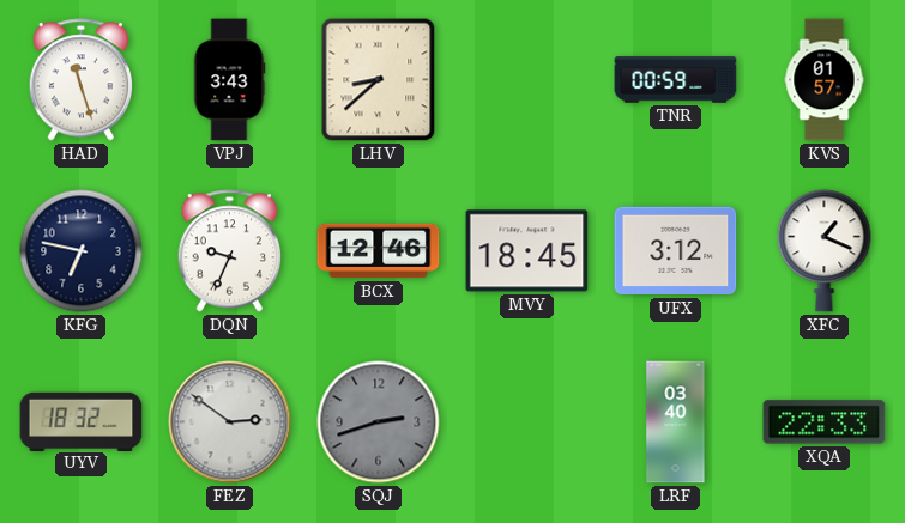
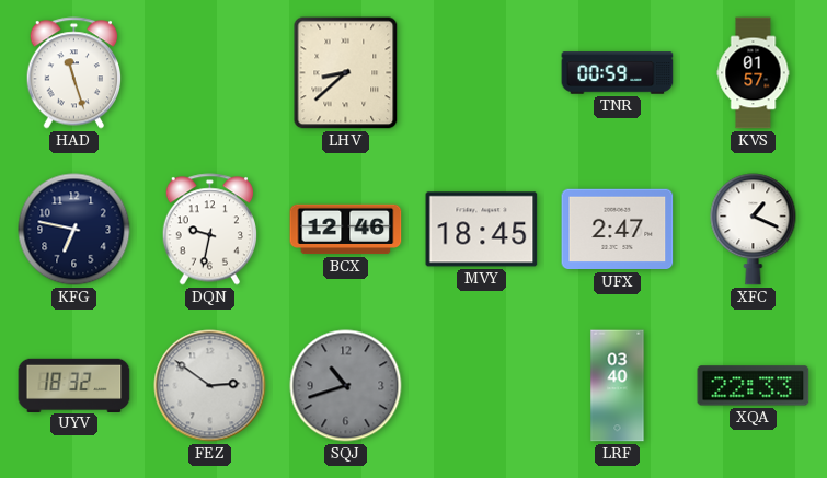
VPJ: 3:43 -> none (229, 80)
DQN: 9:34 -> 9:32 (209, 230)
UFX: 3:12 -> 2:47 (618, 230)
SQJ: 2:42 -> 10:42 (346, 386)
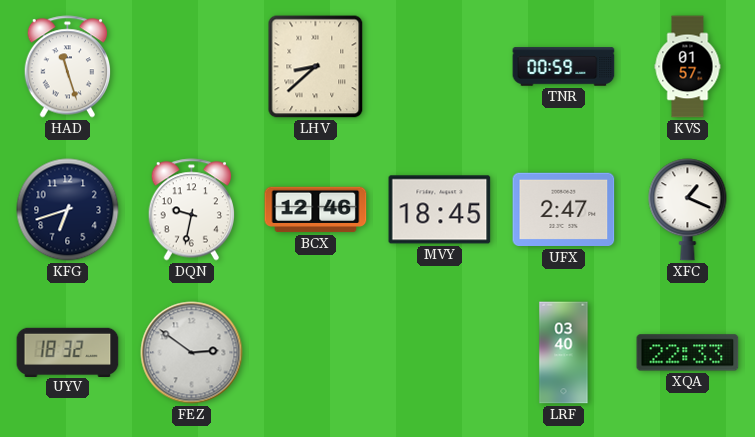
KFG: 6:47 -> 6:42 (68, 210)
SQJ: 10:42 -> none (346, 386)
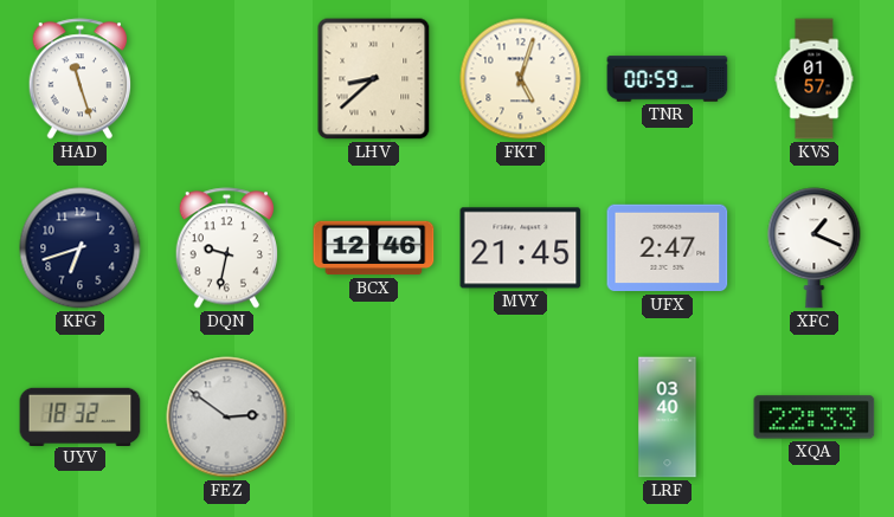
FKT: none -> 5:03 (521, 79)
MVY: 18:45 -> 21:45 (521, 248)
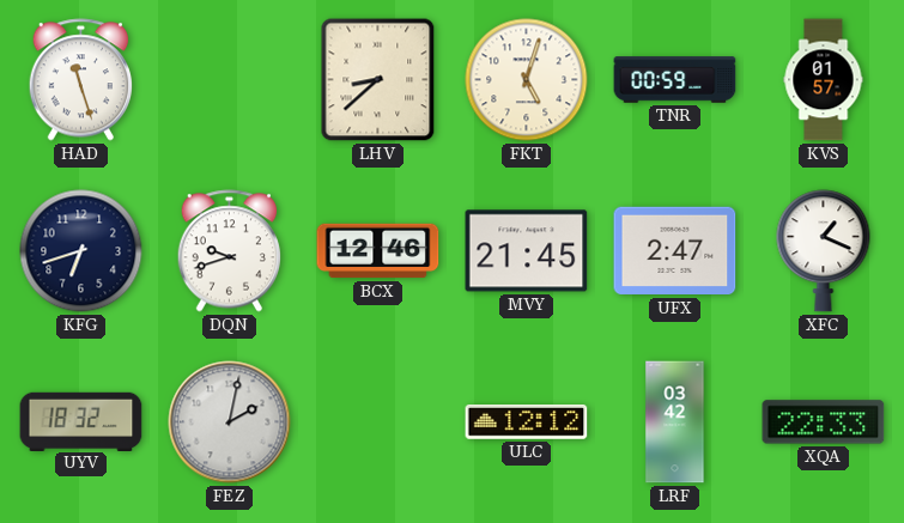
DQN: 9:32 -> 9:42 (229, 251)
FEZ: 2:51 -> 2:02 (230, 422)
ULC: none -> 12:12 (527, 422)
LRF: 03:40 -> 03:42 (675, 422)
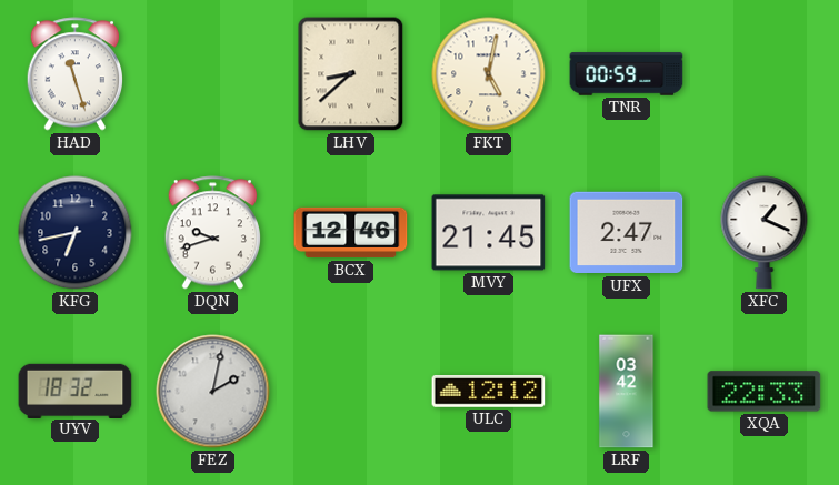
FKT: 5:03 -> 5:02 (489, 74)
KVS: 01:57 -> none (824, 80)
KFG: 6:42 -> 6:43 (76, 233)
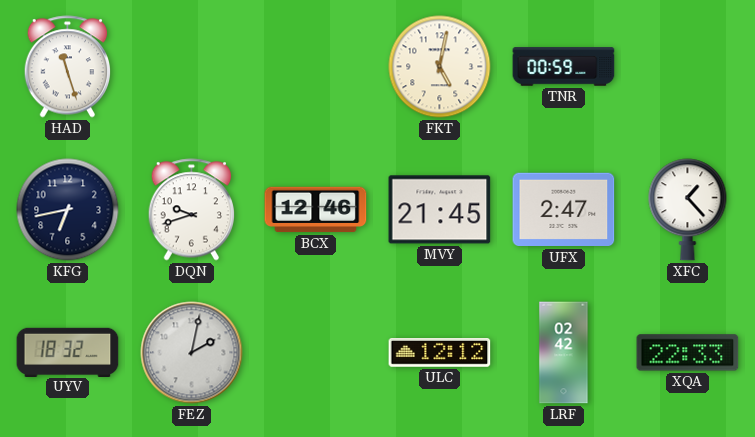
LHV: 8:38 -> none (351, 74)
XFC: 1:19 -> 1:23 (688, 210)
LRF: 03:42 -> 02:42 (564, 353)
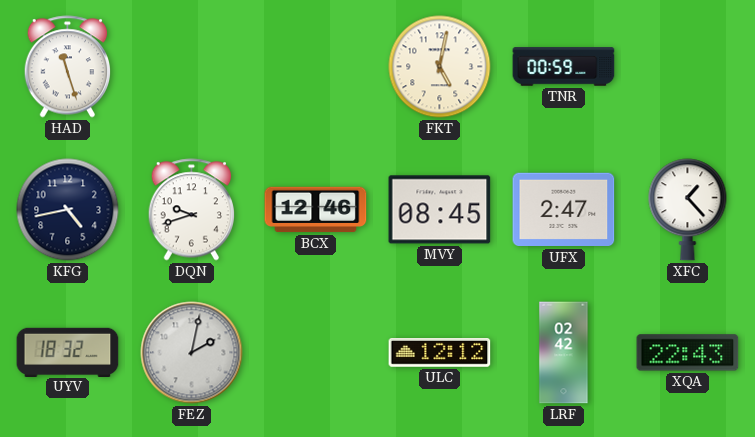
KFG: 6:43 -> 4:43 (68, 210)
MVY: 21:45 -> 08:45 (440, 210)
XQA: 22:33 -> 22:43 (688, 353)
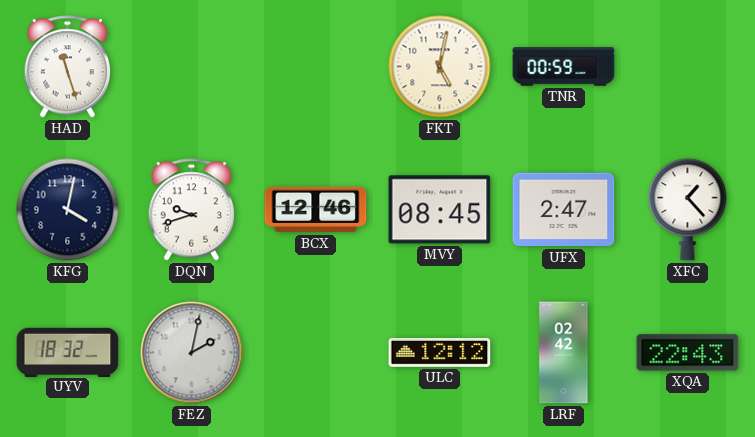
KFG: 4:43 -> 4:02 (68, 210)
